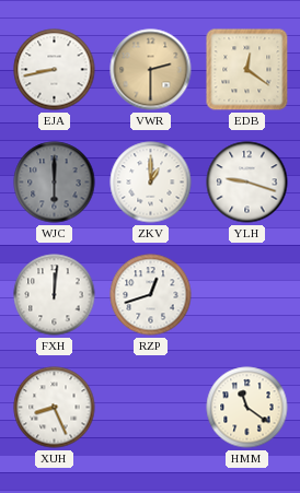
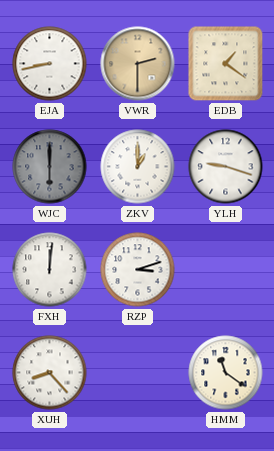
EDB: 12:21 -> 1:21 (226, 64)
RZP: 12:42 -> 3:12 (138, 270)
XUH: 8:26 -> 8:23 (50, 373)
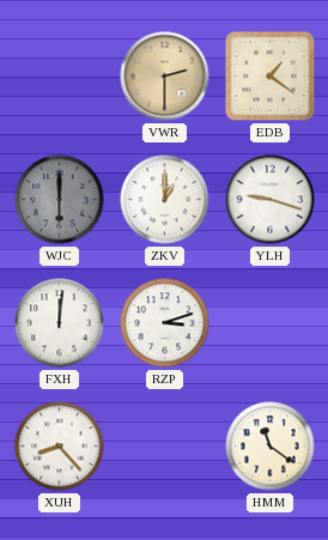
EJA: 8:43 -> none (50, 64)
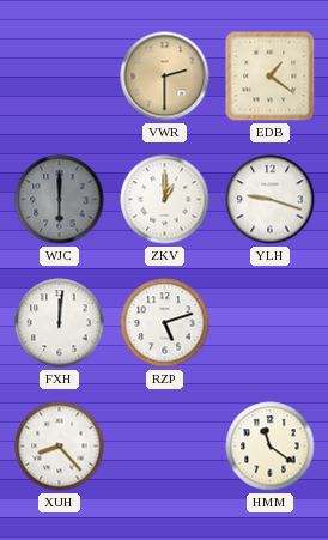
RZP: 3:12 -> 5:12 (165, 323)
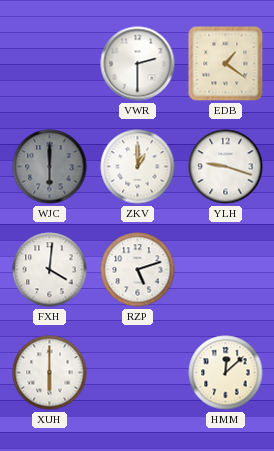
VWR dial: champagne -> white (138, 64)
FXH: 12:01 -> 4:01 (50, 270)
XUH: 8:23 -> 6:00 (50, 373)
HMM: 11:21 -> 12:08 (226, 373)
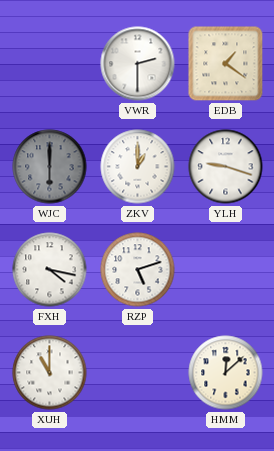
FXH: 4:01 -> 4:17 (50, 270)
XUH: 6:00 -> 11:00 (50, 373)
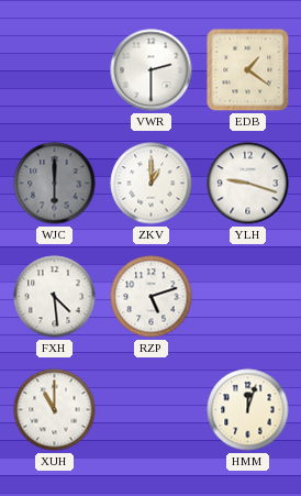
FXH: 4:17 -> 4:29 (55, 297)
HMM: 12:08 -> 12:03 (248, 410)
